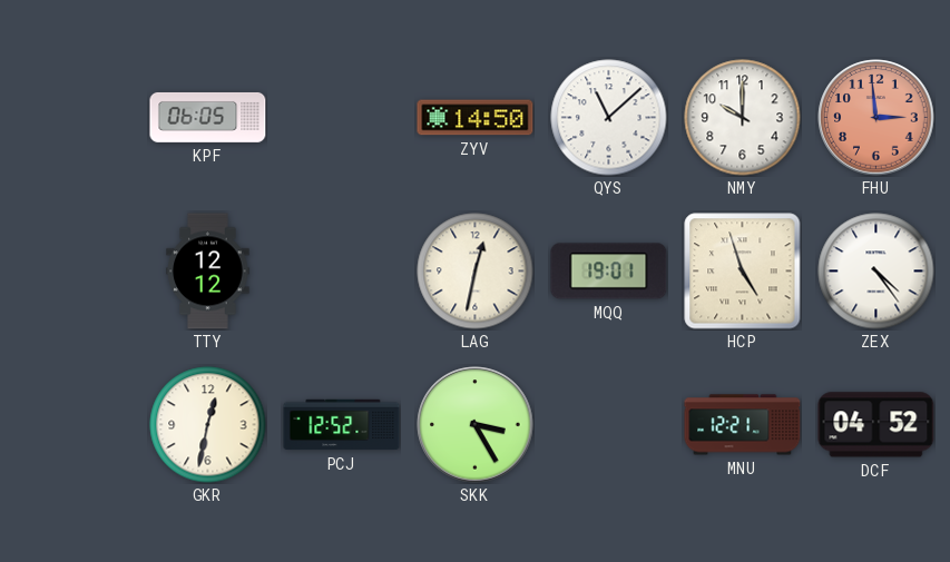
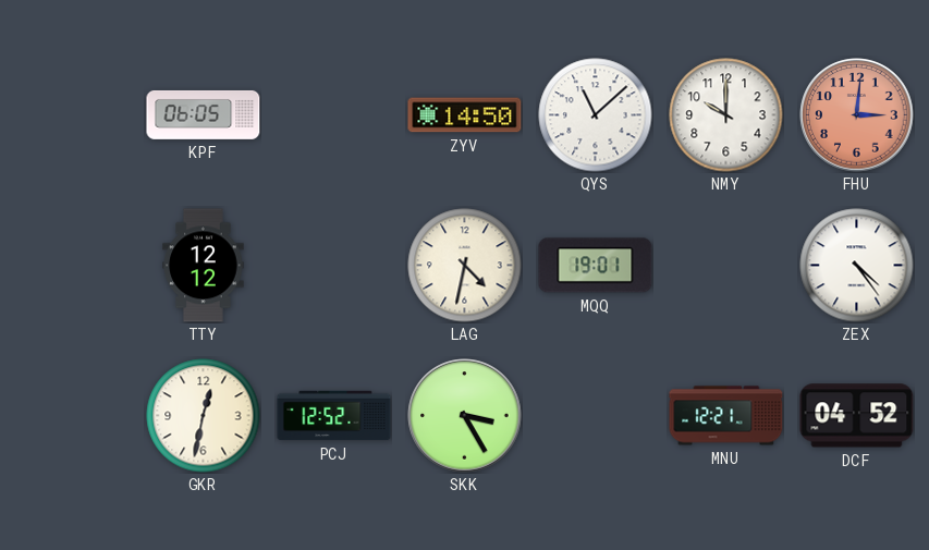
FHU: 2:59 -> 3:01 (857, 115)
LAG: 12:32 -> 4:32 (465, 266)
HCP: 4:57 -> none (743, 272)
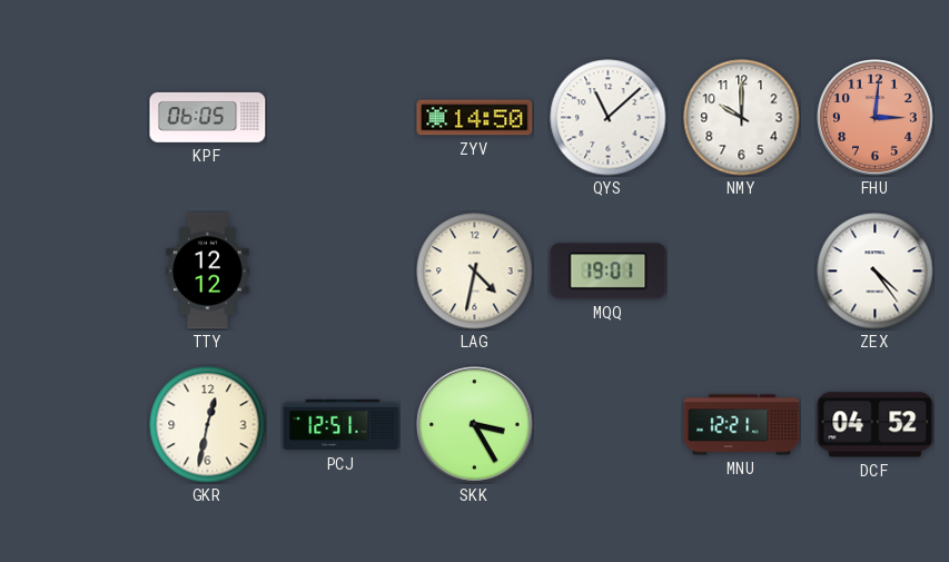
PCJ: 12:52 -> 12:51 (342, 425)
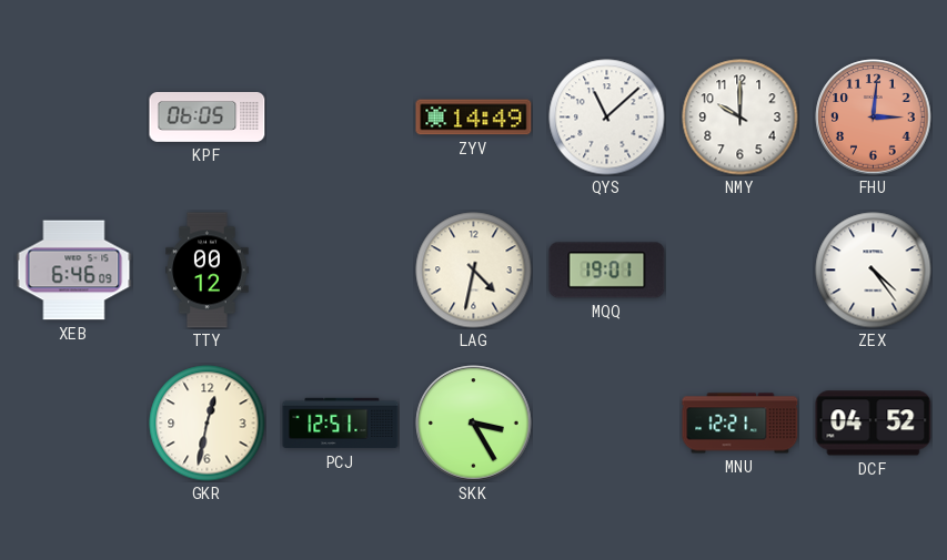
ZYV: 14:50 -> 14:49 (474, 118)
XEB: none -> 6:46 (74, 271)
TTY: 12:12 -> 00:12 (208, 271)
